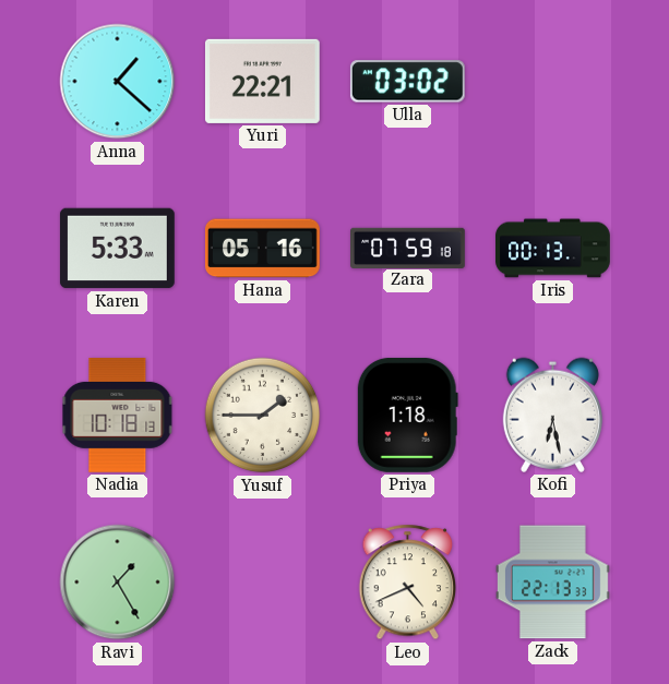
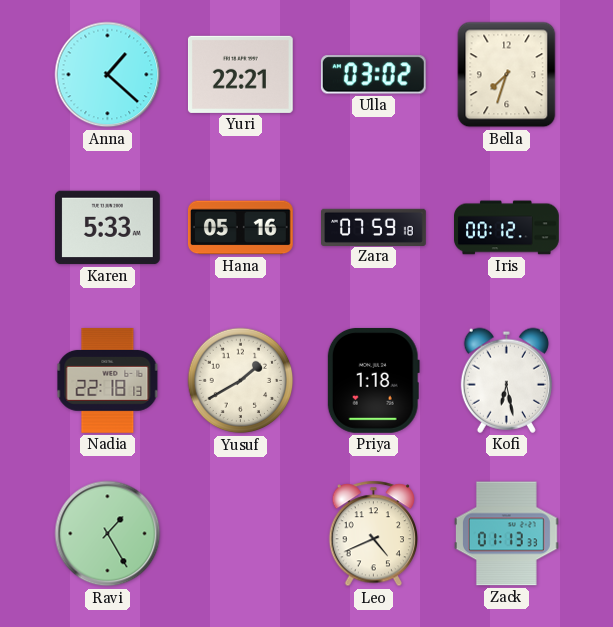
Bella: none -> 7:33 (507, 75)
Iris: 00:13 -> 00:12 (507, 228)
Nadia: 10:18 -> 22:18 (108, 380)
Yusuf: 1:45 -> 1:40 (241, 381)
Zack: 22:13 -> 01:13 (506, 534)
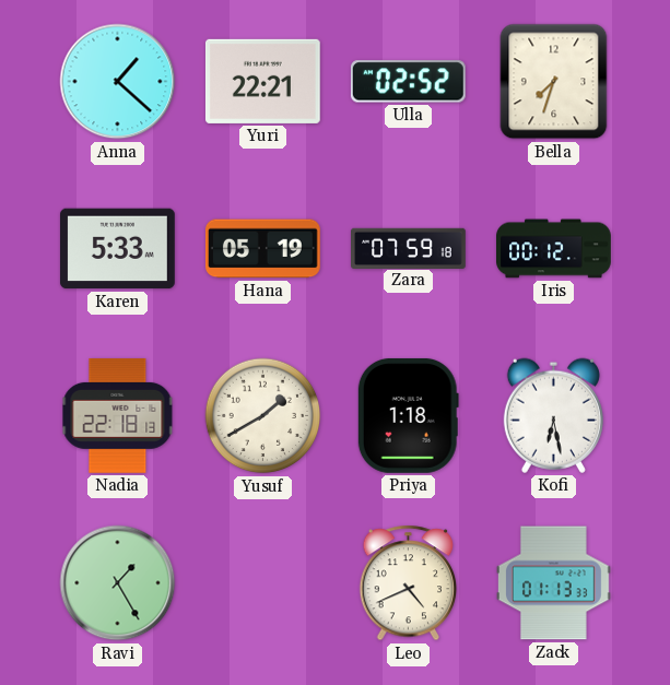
Ulla: 03:02 -> 02:52 (408, 82)
Hana: 05:16 -> 05:19 (262, 249)
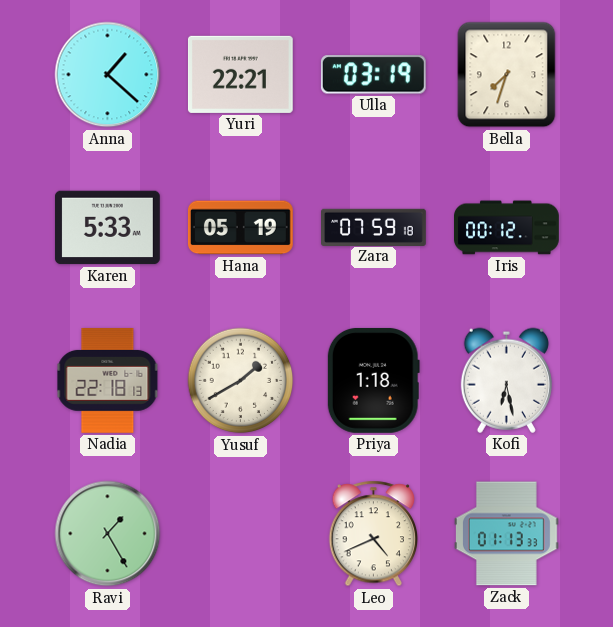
Ulla: 02:52 -> 03:19 (373, 75)
